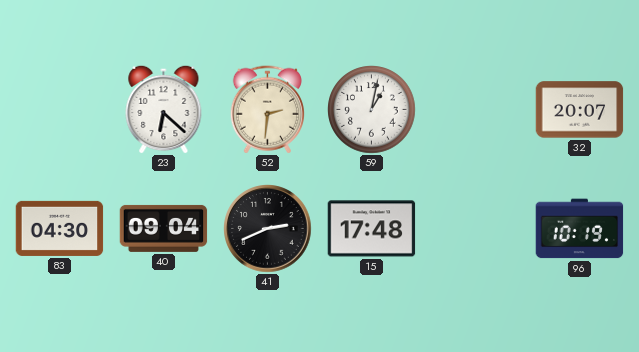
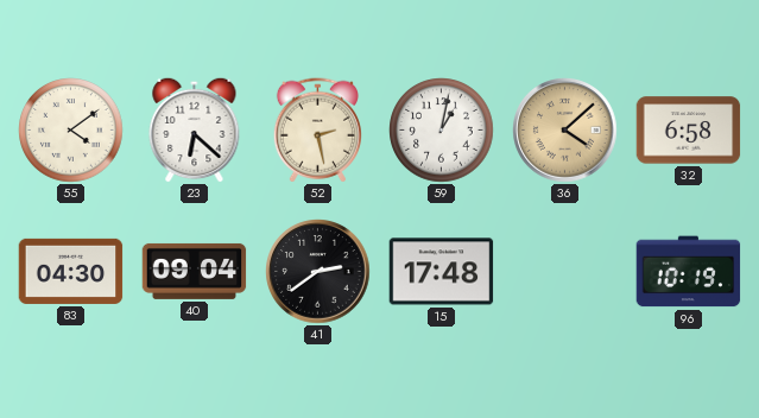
55: none -> 4:09 (71, 131)
52: 2:31 -> 2:28 (317, 131)
36: none -> 4:08 (565, 131)
32: 20:07 -> 6:58 (689, 131)
41: 2:41 -> 2:39 (318, 272)
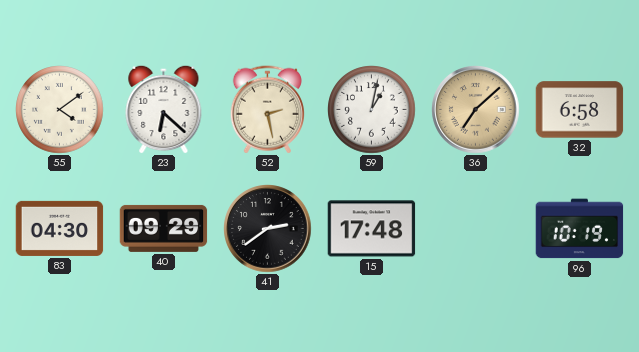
36: 4:08 -> 7:08 (476, 110)
40: 09:04 -> 09:29 (164, 228)
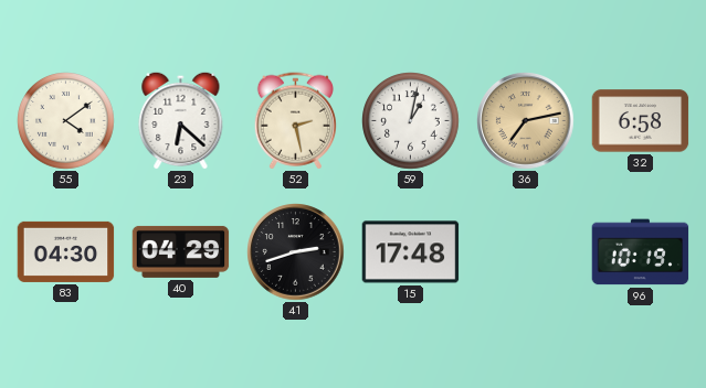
36: 7:08 -> 7:13 (526, 121)
40: 09:29 -> 04:29 (181, 251)
41: 2:39 -> 2:42 (296, 252)
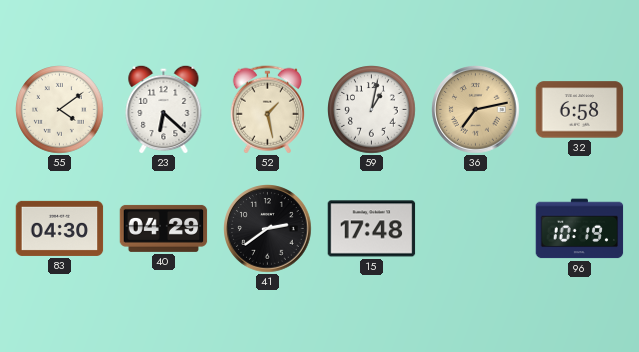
52: 2:28 -> 1:28 (267, 110)
41: 2:42 -> 2:39 (268, 229)
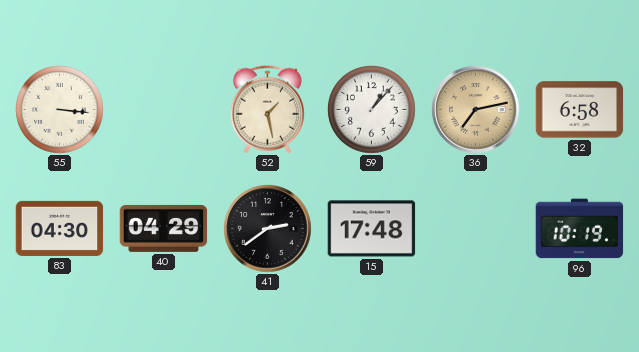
55: 4:09 -> 3:16 (60, 110)
23: 6:22 -> none (164, 109)
59: 1:02 -> 1:07 (372, 110)
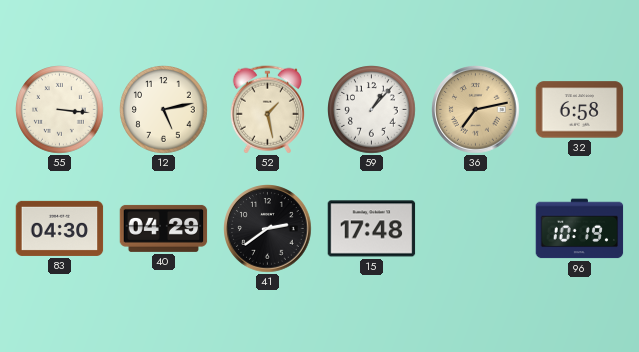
12: none -> 5:13 (164, 110)
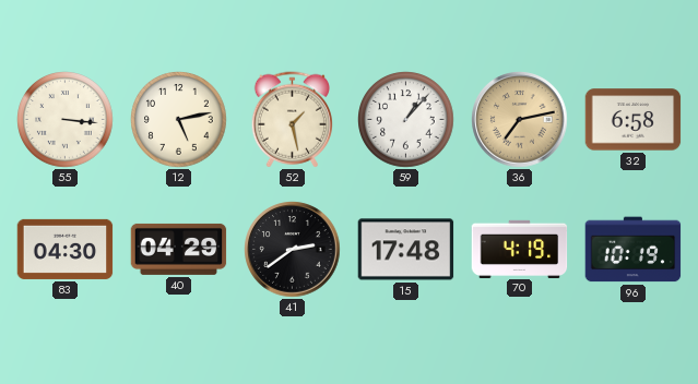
70: none -> 4:19 (520, 249)
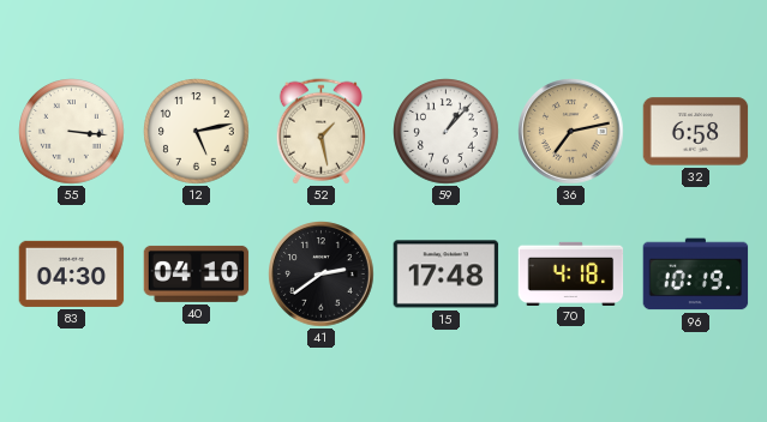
40: 04:29 -> 04:10 (197, 273)
70: 4:19 -> 4:18 (571, 273)
